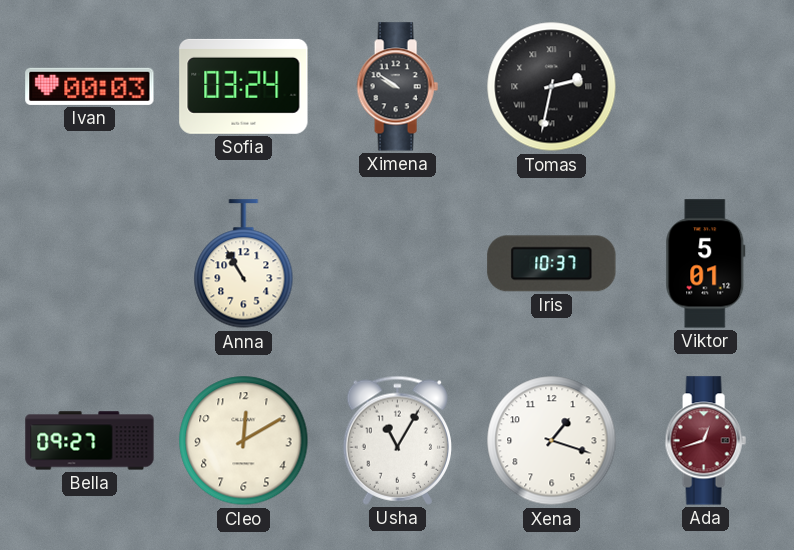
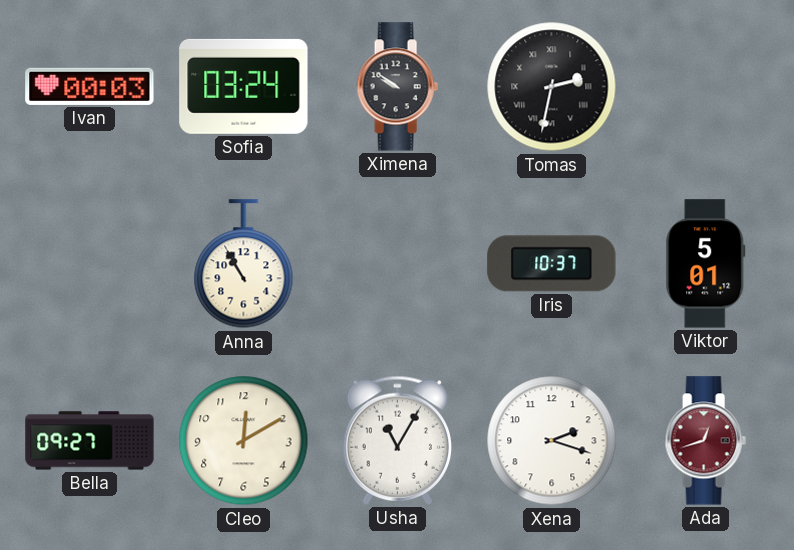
Xena: 1:18 -> 2:18 (552, 441)
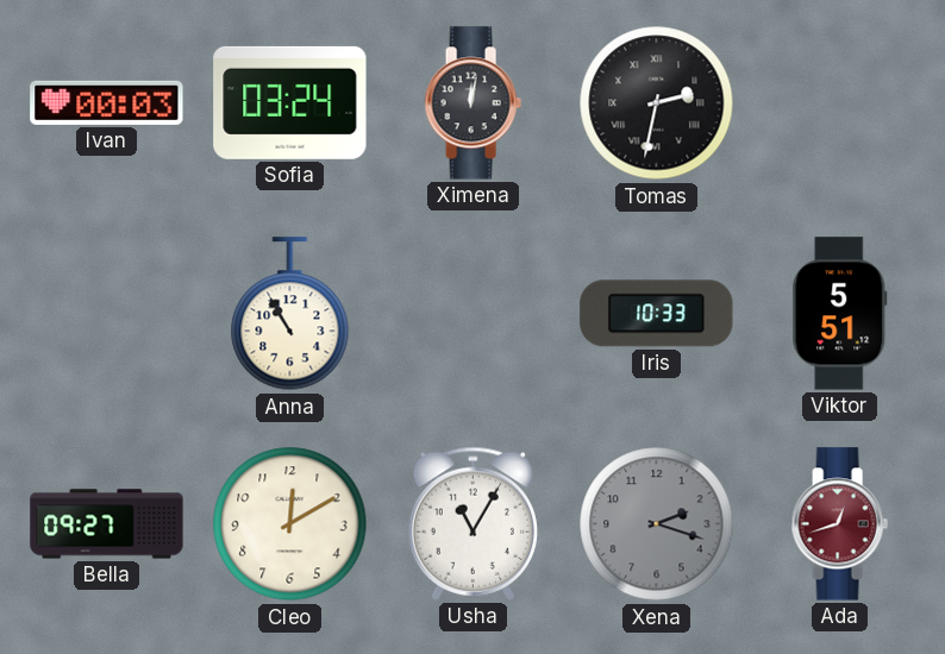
Ximena: 9:51 -> 12:02 (472, 103)
Iris: 10:37 -> 10:33 (657, 314)
Viktor: 5:01 -> 5:51 (840, 314)
Xena dial: white -> grey (657, 524)
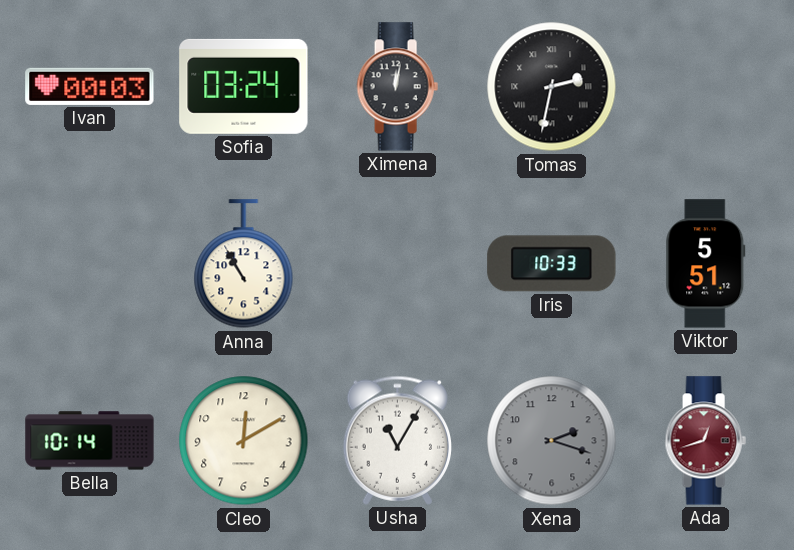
Bella: 09:27 -> 10:14 (90, 441)
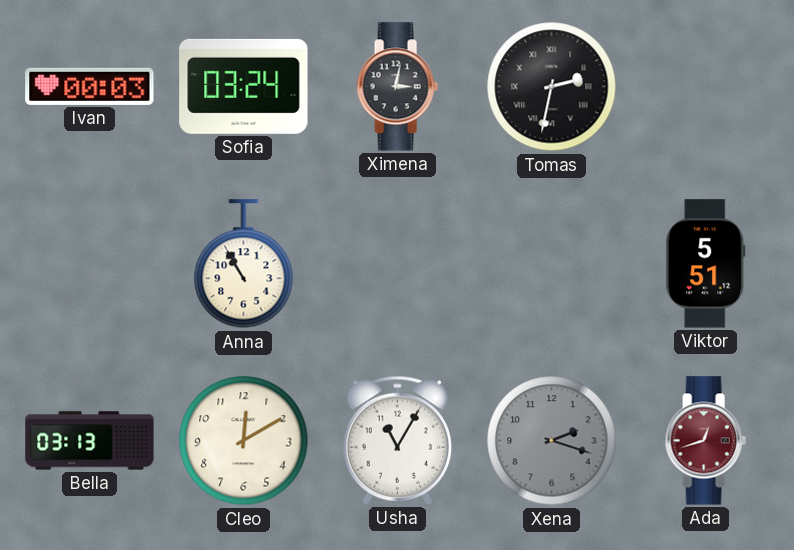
Ximena: 12:02 -> 3:02 (397, 87)
Iris: 10:33 -> none (552, 264)
Bella: 10:14 -> 03:13 (90, 441)
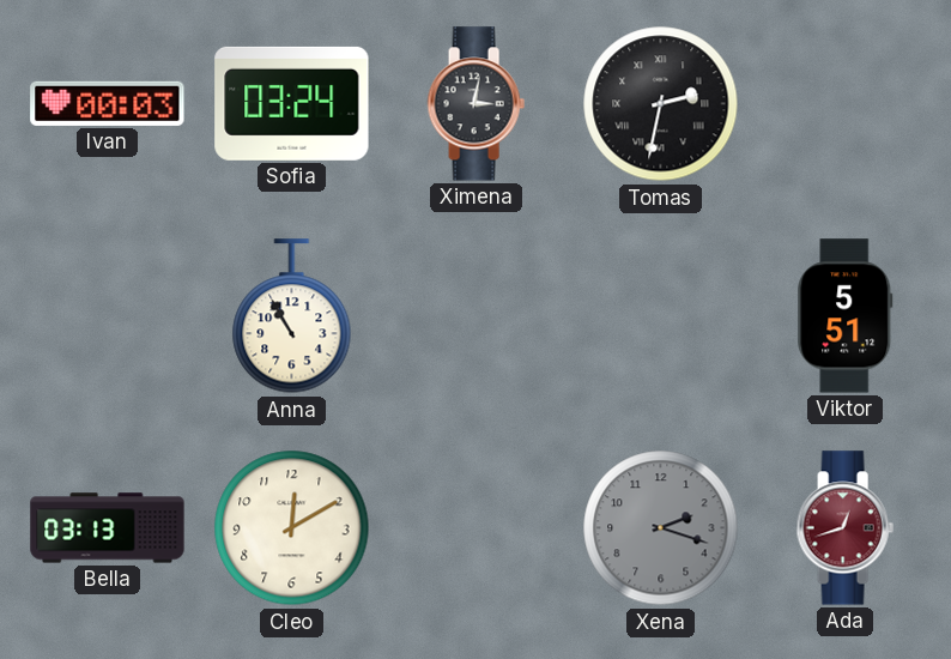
Usha: 11:05 -> none (397, 440)
